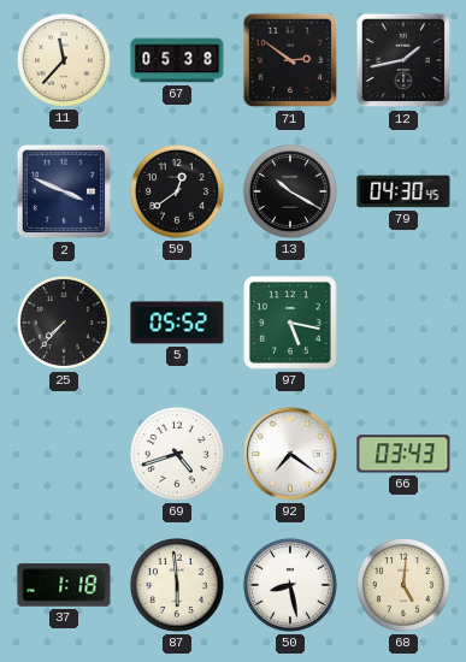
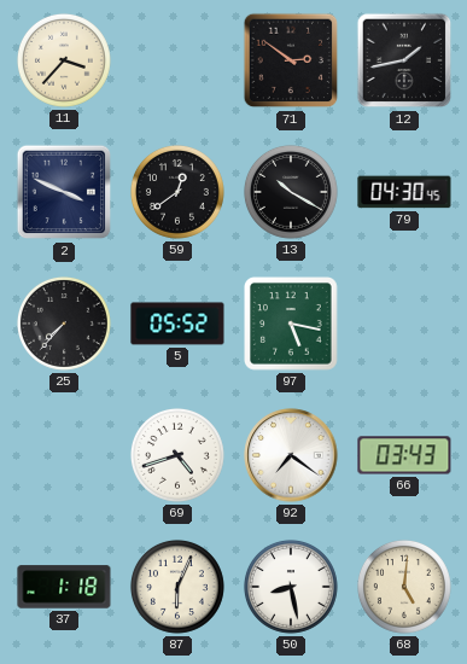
11: 11:37 -> 3:37 (64, 60)
67: 05:38 -> none (177, 60)
87: 5:59 -> 6:04 (177, 587)
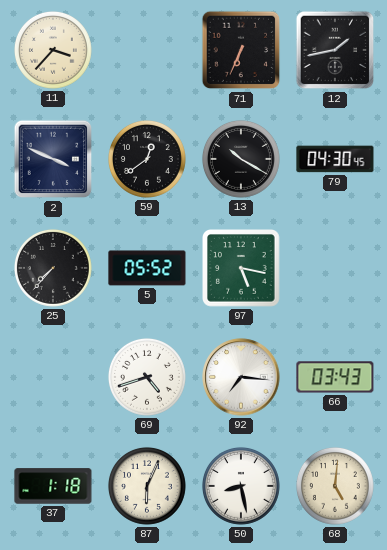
71: 2:51 -> 6:34 (241, 50)
92: 7:21 -> 7:16 (241, 377)
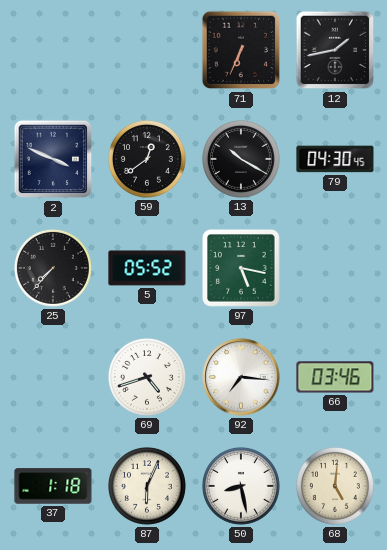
11: 3:37 -> none (53, 50)
66: 03:43 -> 03:46 (335, 377)
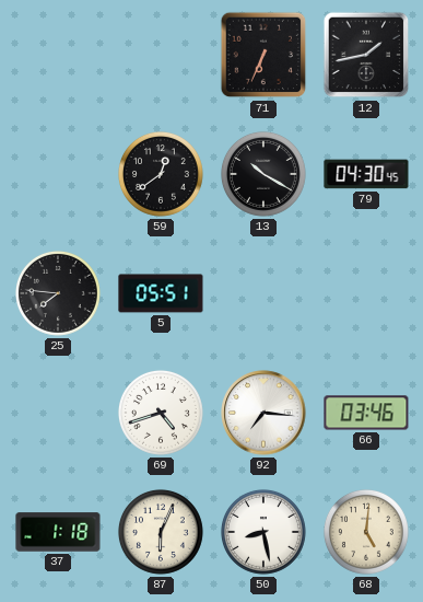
2: 3:49 -> none (53, 159)
25: 7:37 -> 7:46 (58, 293)
5: 05:52 -> 05:51 (161, 293)
97: 5:17 -> none (242, 269)
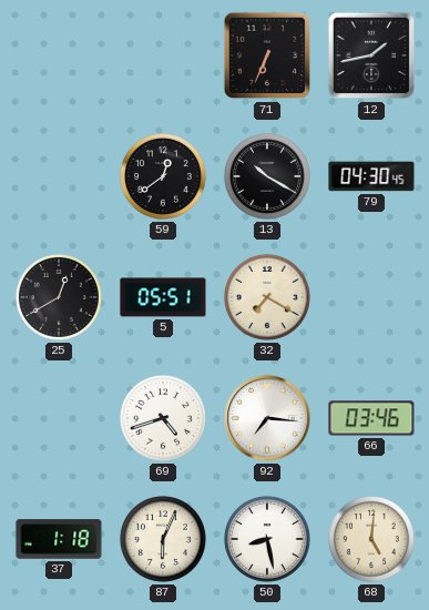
25: 7:46 -> 12:40 (59, 297)
32: none -> 7:20 (267, 297)
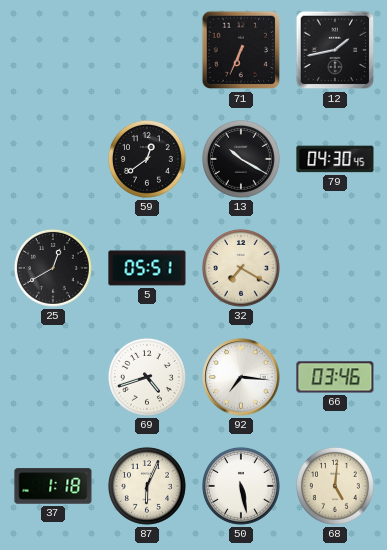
50: 8:28 -> 5:28 (241, 486)
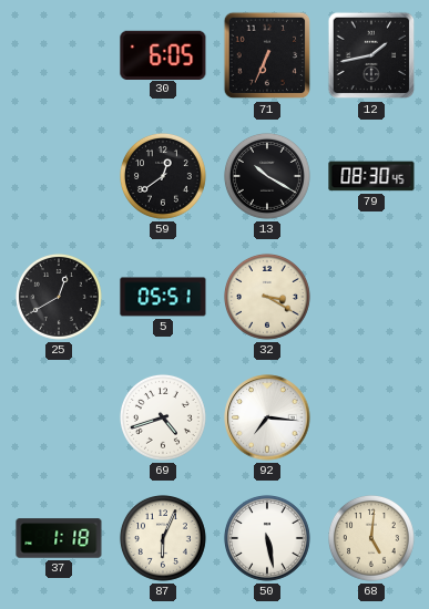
30: none -> 6:05 (163, 54)
79: 04:30 -> 08:30 (371, 176)
32: 7:20 -> 3:20 (267, 297)
66: 03:46 -> none (335, 377)
